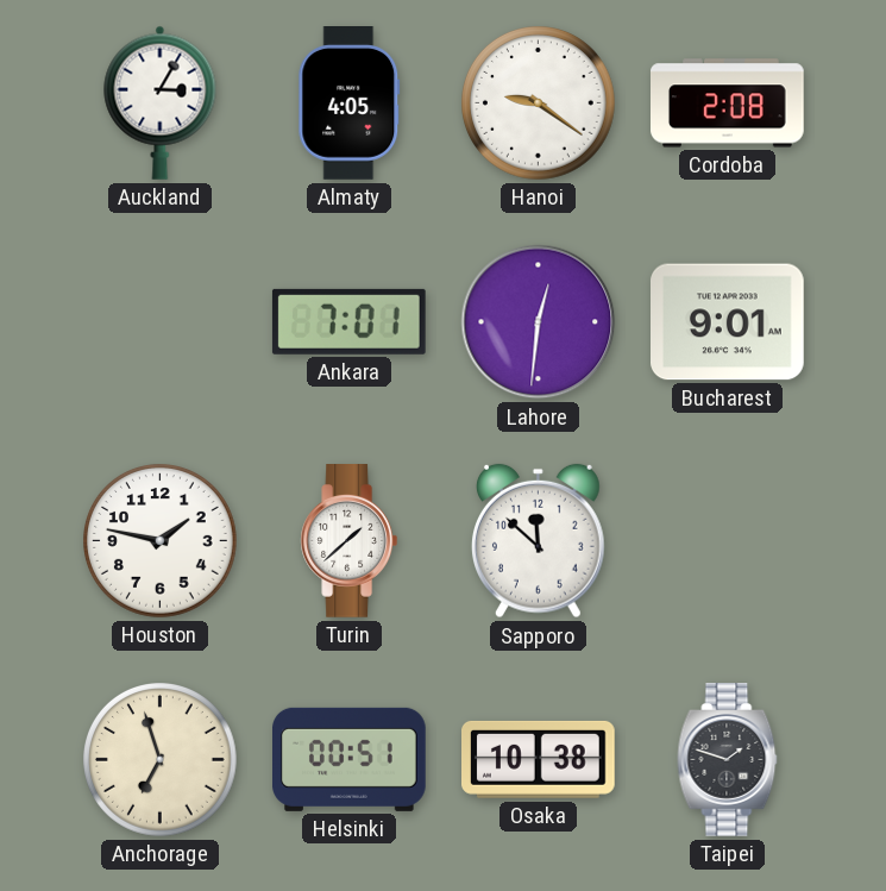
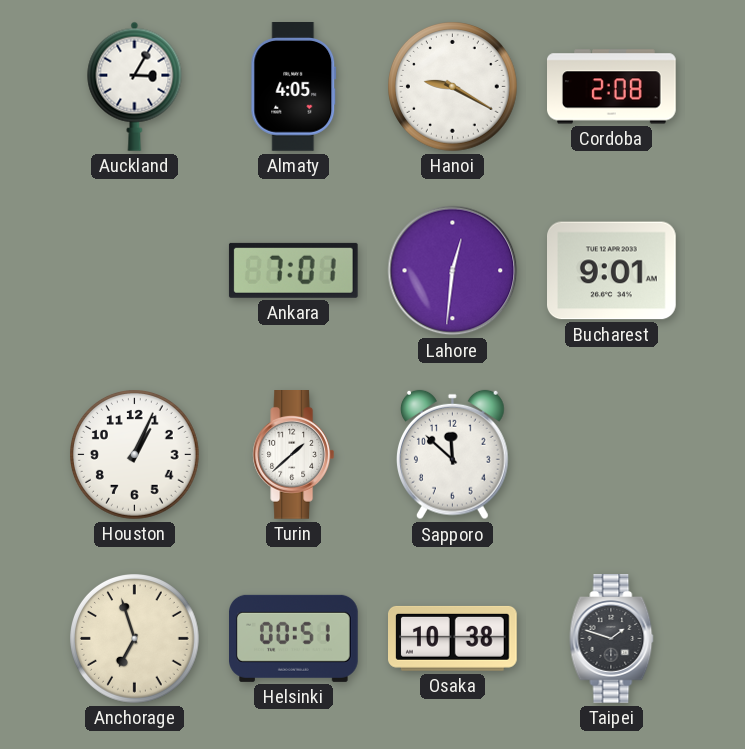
Hanoi: 9:21 -> 9:20 (453, 87)
Houston: 1:47 -> 1:04 (135, 455)
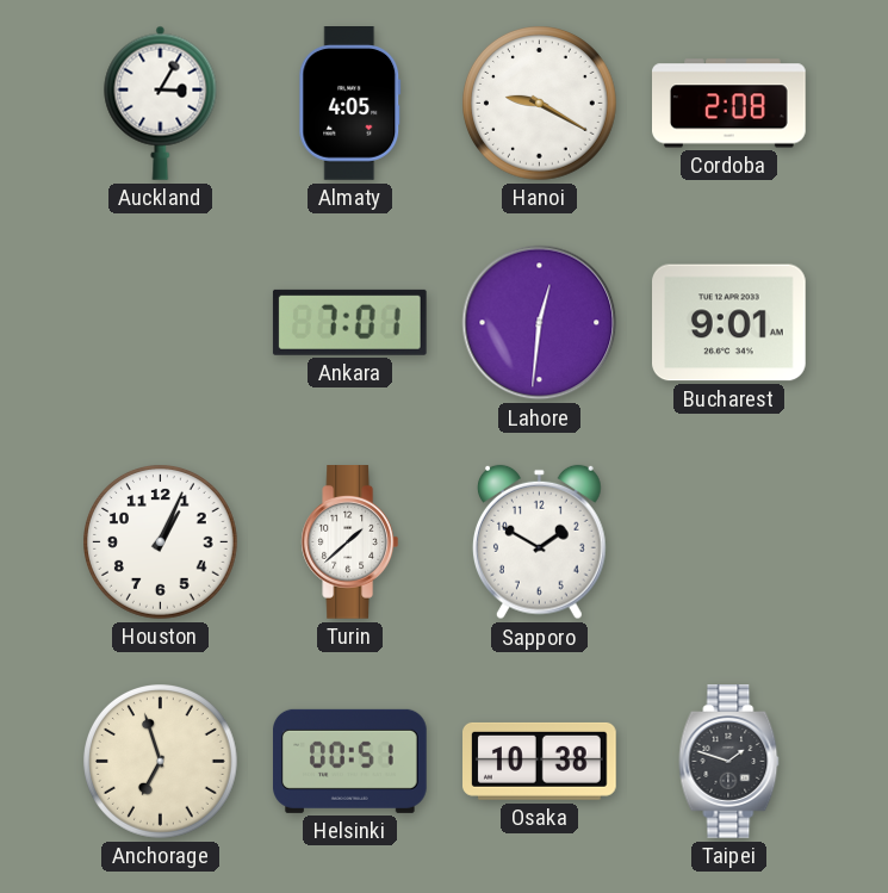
Sapporo: 11:52 -> 1:50 (540, 542)
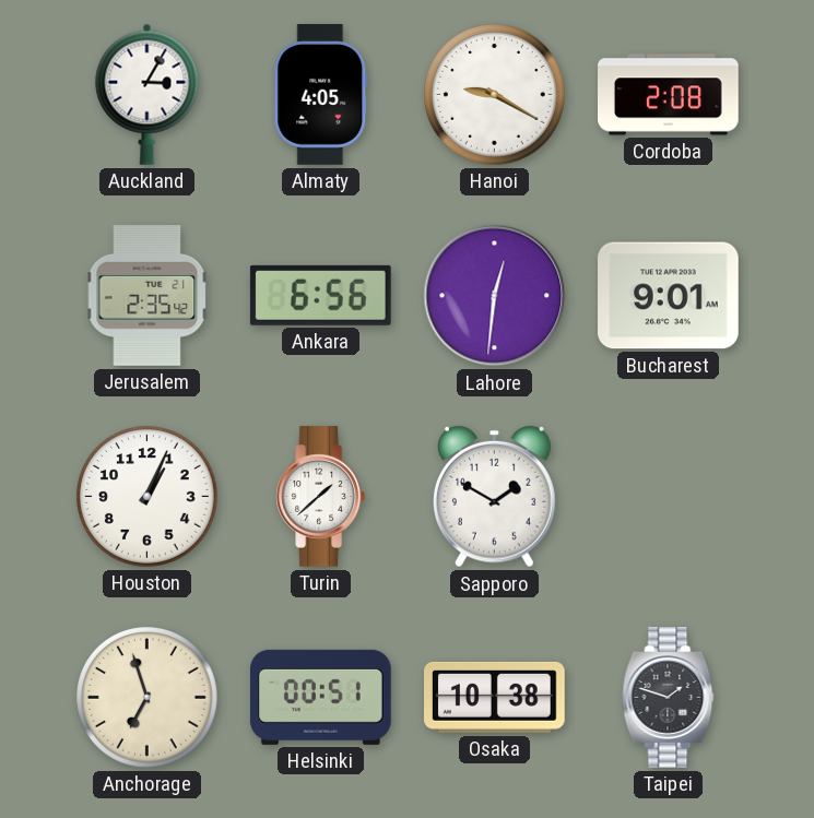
Jerusalem: none -> 2:35 (148, 296)
Ankara: 7:01 -> 6:56 (320, 295)
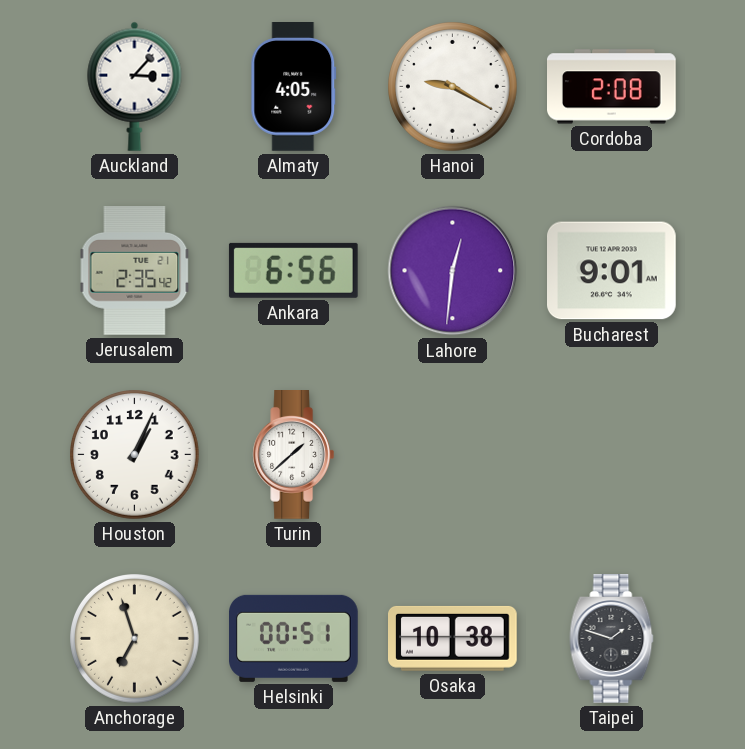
Auckland: 3:05 -> 3:07 (135, 86)
Sapporo: 1:50 -> none (495, 497)
